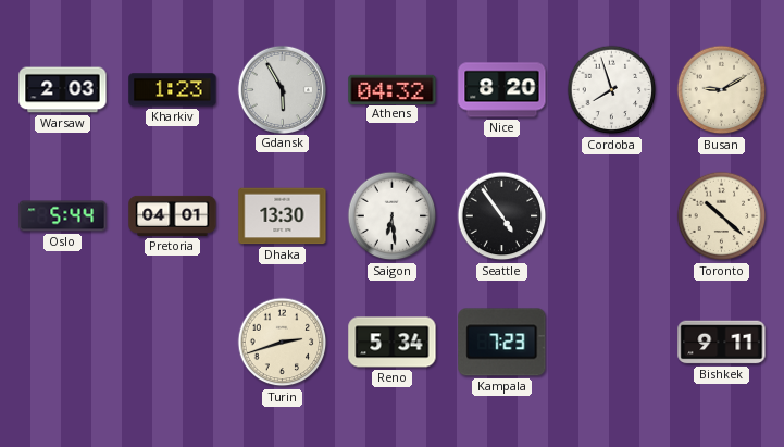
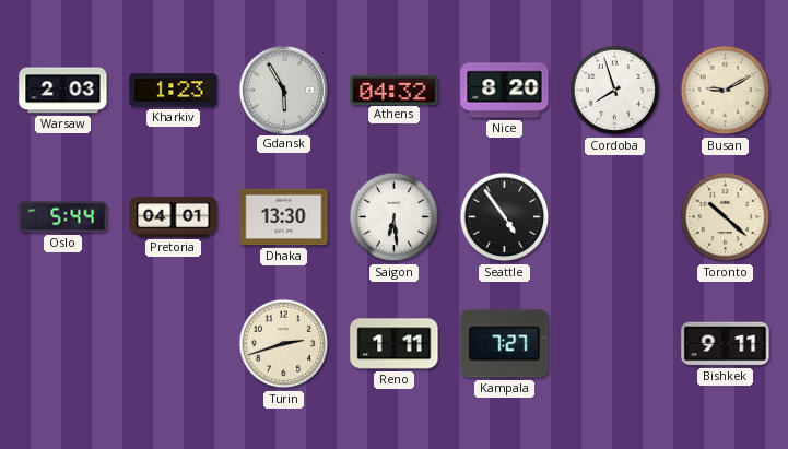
Reno: 5:34 -> 1:11 (395, 344)
Kampala: 7:23 -> 7:27 (505, 344)
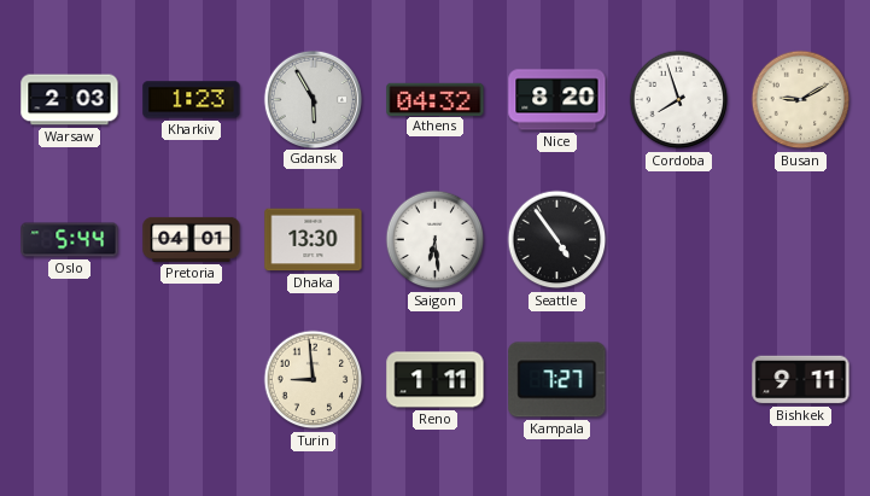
Toronto: 10:22 -> none (726, 217)
Turin: 2:42 -> 8:59 (314, 380)
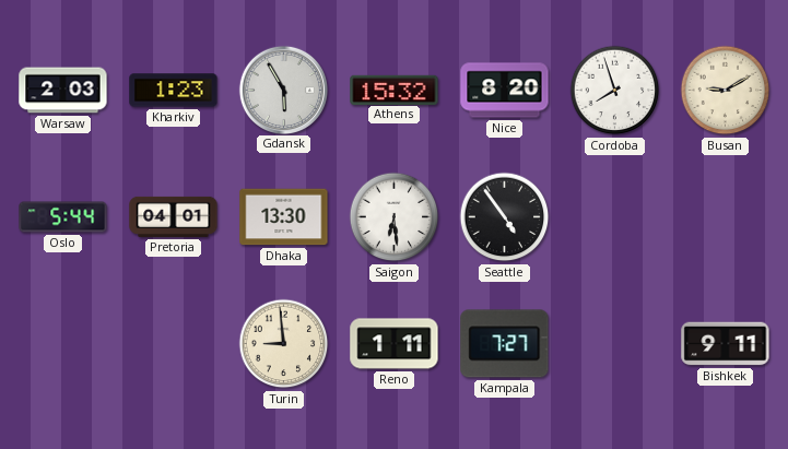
Athens: 04:32 -> 15:32 (395, 90)
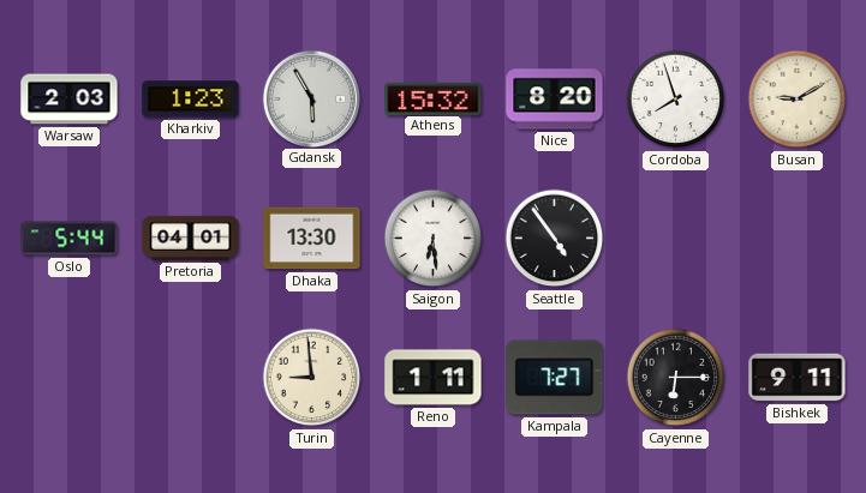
Cayenne: none -> 6:15 (676, 378)
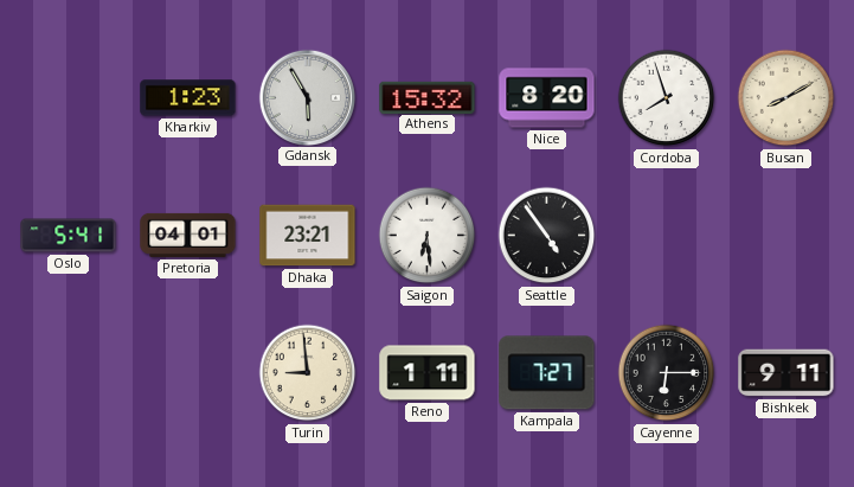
Warsaw: 2:03 -> none (70, 100)
Busan: 9:10 -> 8:10 (786, 98)
Oslo: 5:44 -> 5:41 (69, 236)
Dhaka: 13:30 -> 23:21 (308, 236)
